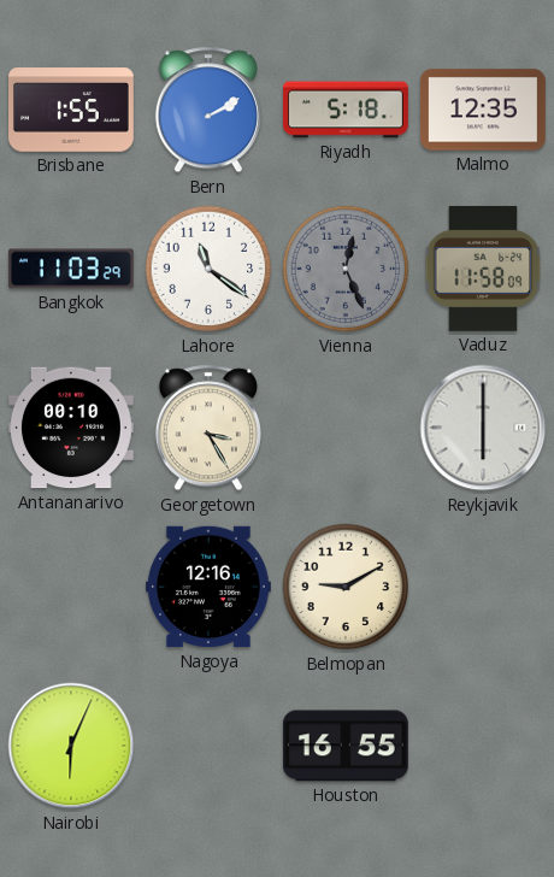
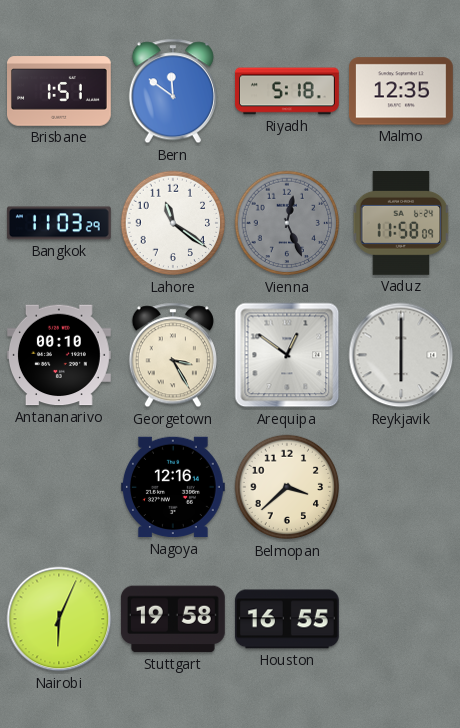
Brisbane: 1:55 -> 1:51 (60, 91)
Bern: 2:10 -> 11:51 (173, 91)
Arequipa: none -> 12:51 (287, 355)
Belmopan: 9:10 -> 3:38 (287, 487)
Stuttgart: none -> 19:58 (173, 619)
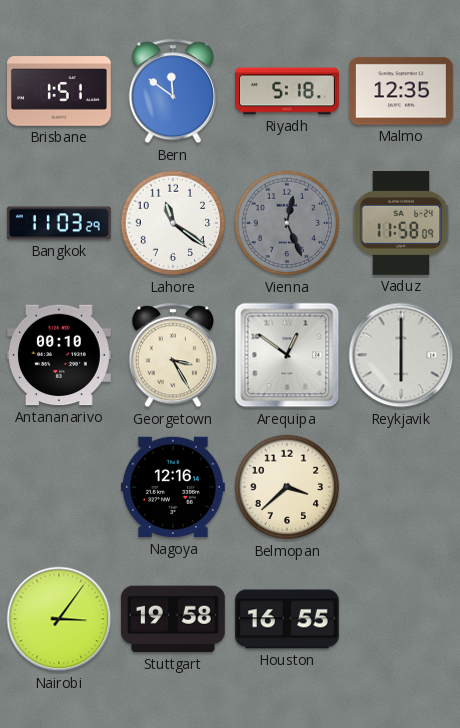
Nairobi: 6:04 -> 3:06 (59, 619)
